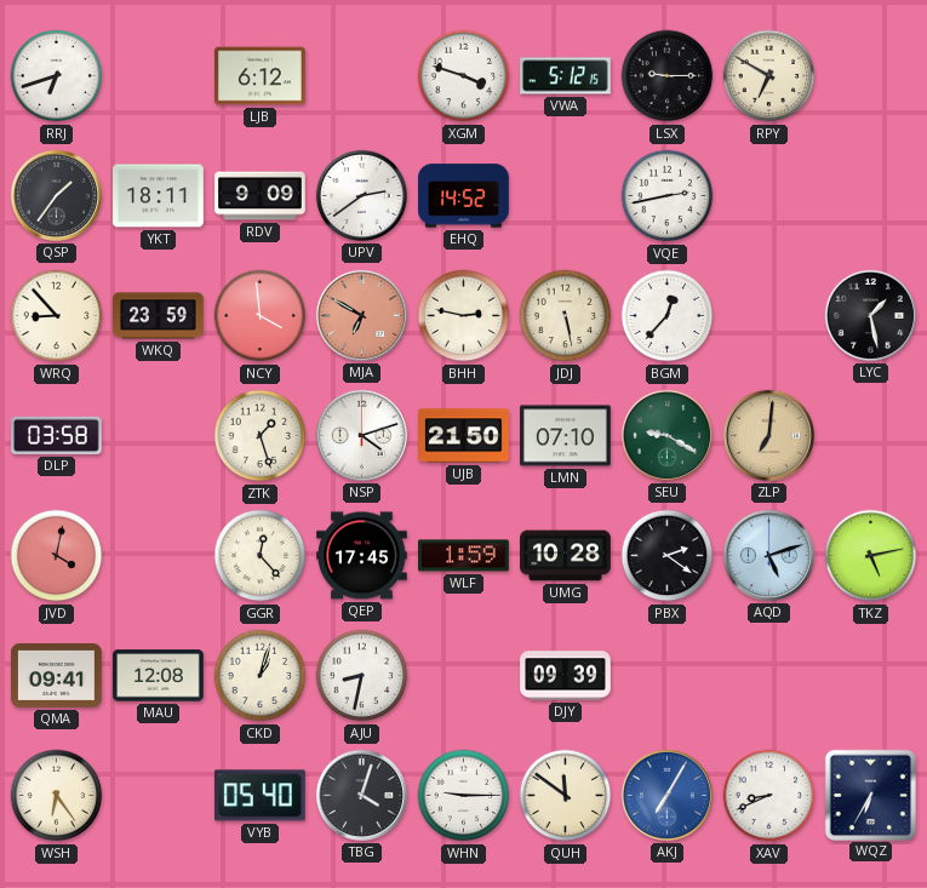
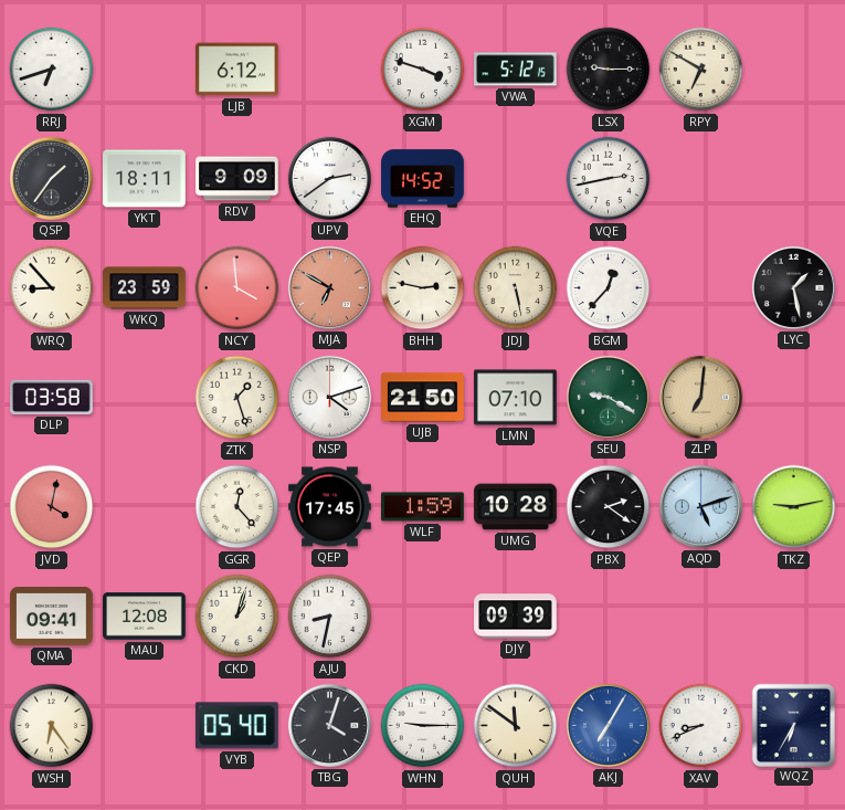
TKZ: 5:13 -> 9:13 (794, 507)
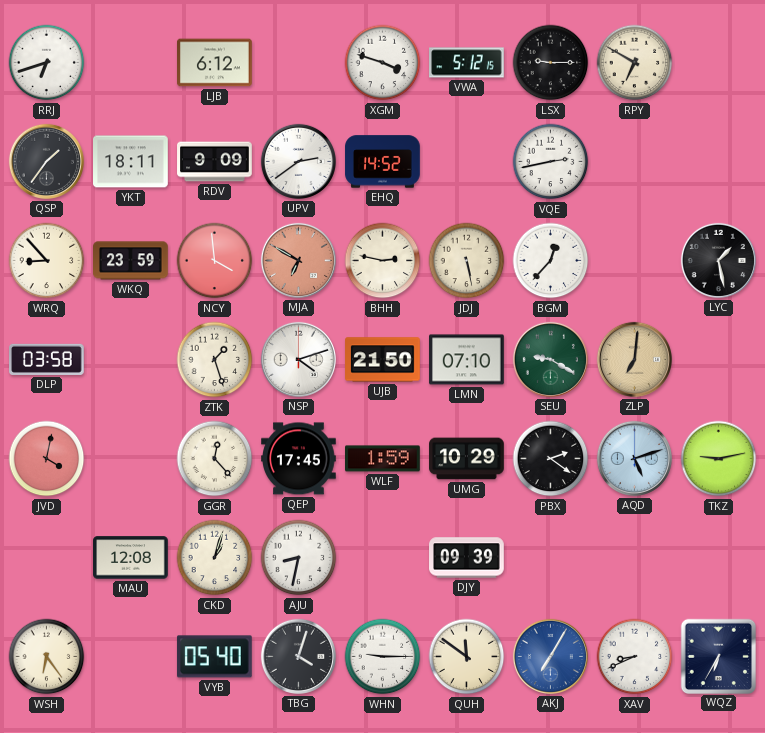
UMG: 10:28 -> 10:29 (467, 459)
QMA: 09:41 -> none (52, 617)
